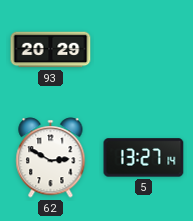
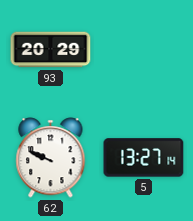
62: 2:50 -> 9:49 (51, 158)
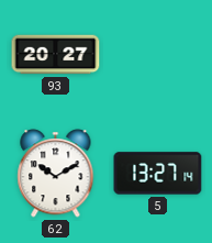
93: 20:29 -> 20:27 (56, 55)
62: 9:49 -> 10:10 (56, 174)
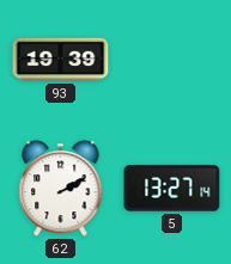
93: 20:27 -> 19:39 (61, 60)
62: 10:10 -> 2:10 (61, 189)
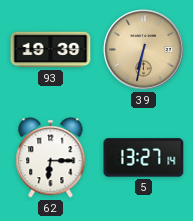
39: none -> 6:32 (144, 50)
62: 2:10 -> 6:15 (51, 158)
